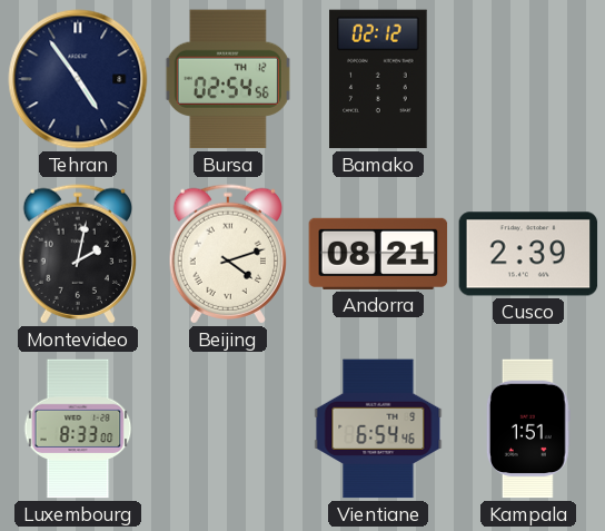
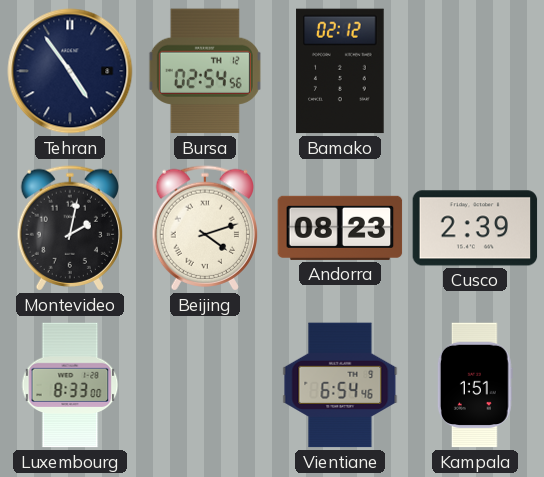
Andorra: 08:21 -> 08:23 (340, 228)
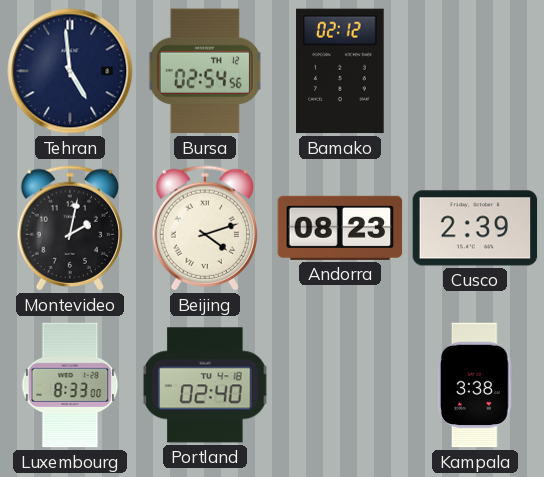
Tehran: 4:54 -> 4:59 (70, 71)
Portland: none -> 02:40 (205, 385)
Vientiane: 6:54 -> none (340, 385)
Kampala: 1:51 -> 3:38 (475, 385)
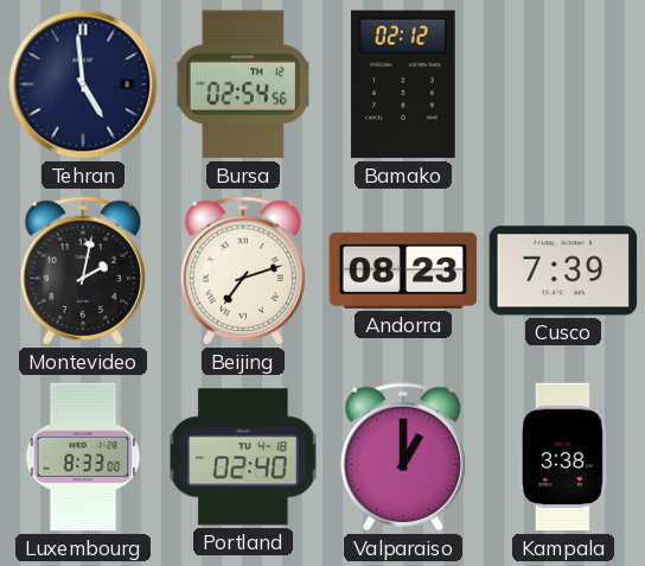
Beijing: 4:12 -> 7:12 (242, 271)
Cusco: 2:39 -> 7:39 (563, 271)
Valparaiso: none -> 1:00 (402, 457)
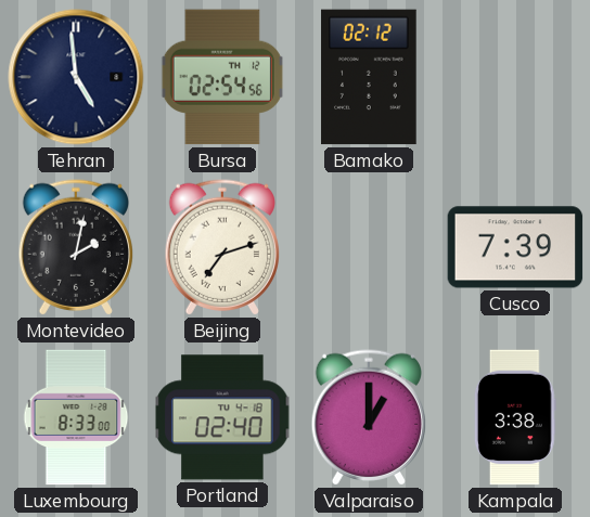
Andorra: 08:23 -> none (403, 271)
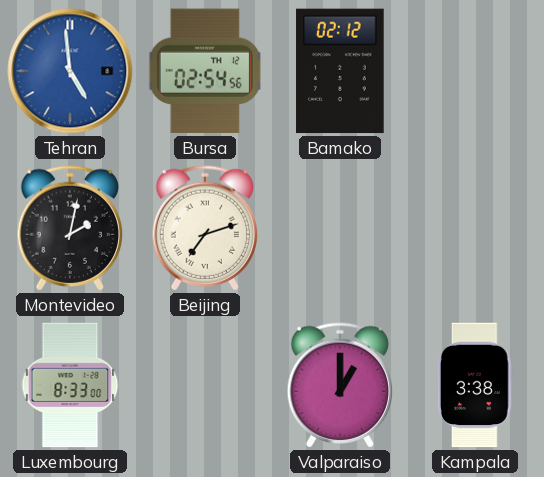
Tehran dial: navy -> blue (70, 71)
Cusco: 7:39 -> none (515, 247)
Portland: 02:40 -> none (222, 417)
